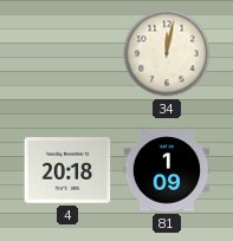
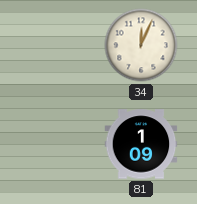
34: 12:02 -> 12:04 (141, 45)
4: 20:18 -> none (67, 170)
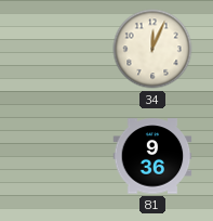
81: 1:09 -> 9:36 (152, 156)
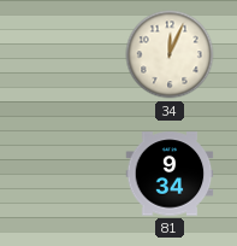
81: 9:36 -> 9:34 (170, 174)
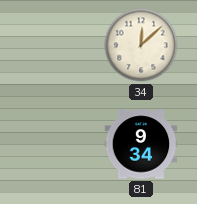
34: 12:04 -> 12:08 (141, 45)
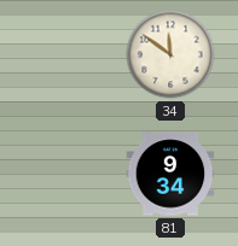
34: 12:08 -> 11:51 (170, 54)
